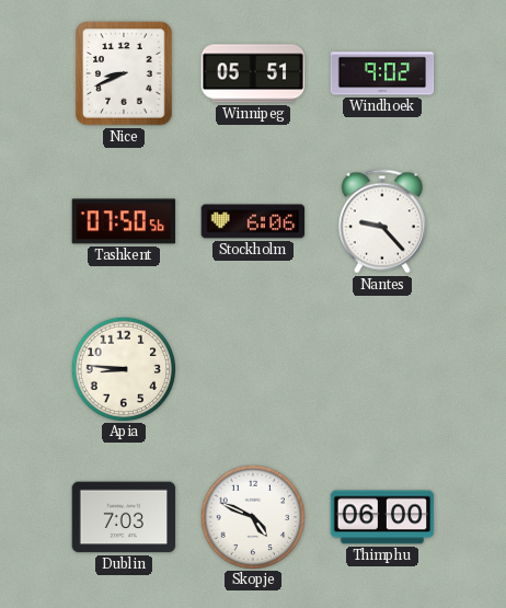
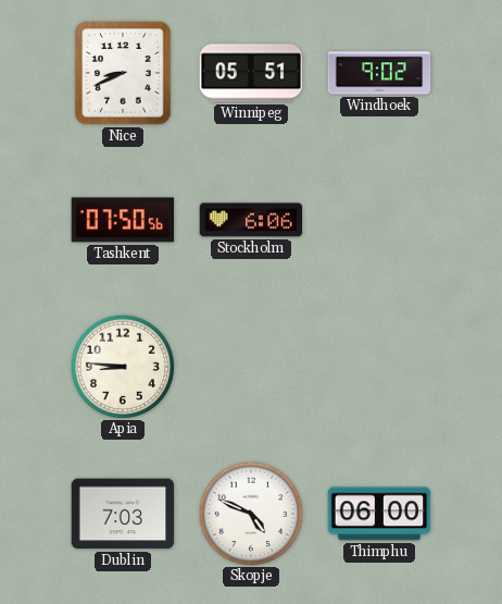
Nantes: 9:23 -> none (382, 221)
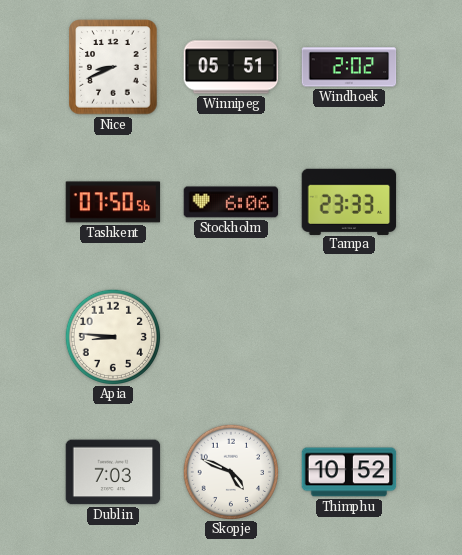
Windhoek: 9:02 -> 2:02 (349, 67)
Tampa: none -> 23:33 (349, 201)
Thimphu: 06:00 -> 10:52 (349, 472)
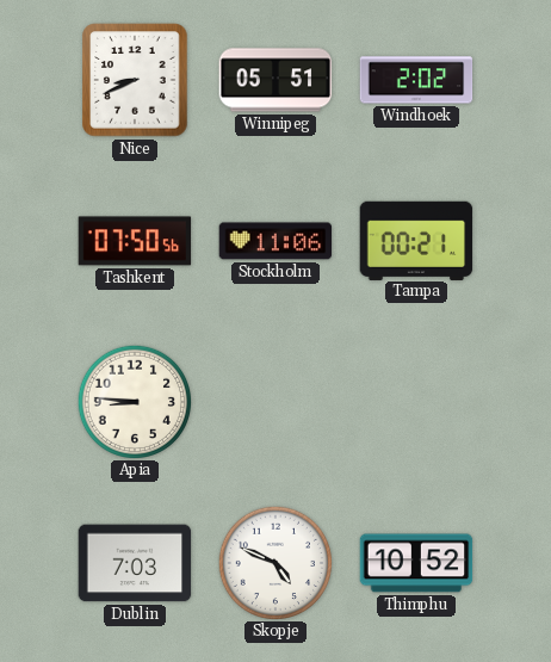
Stockholm: 6:06 -> 11:06 (275, 241)
Tampa: 23:33 -> 00:21 (416, 240)
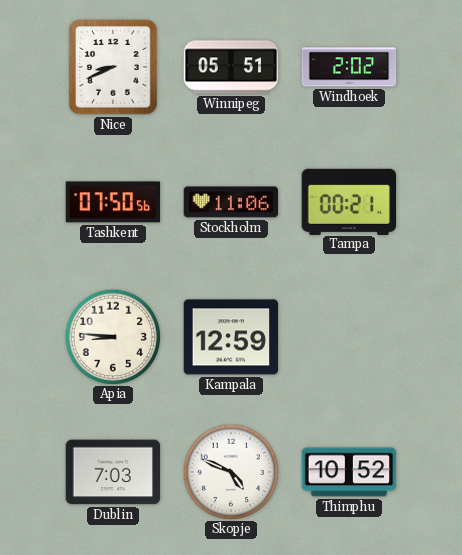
Kampala: none -> 12:59 (231, 337)
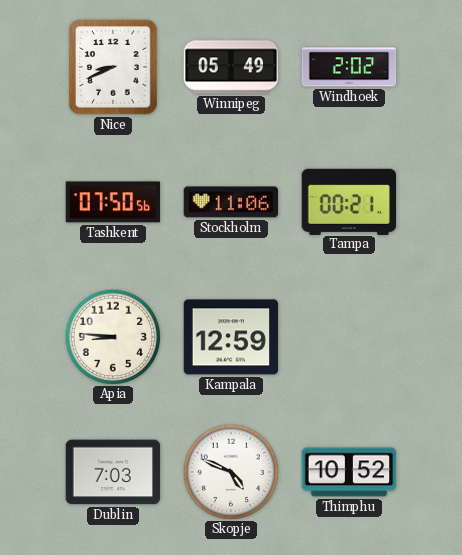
Winnipeg: 05:51 -> 05:49 (231, 67)
